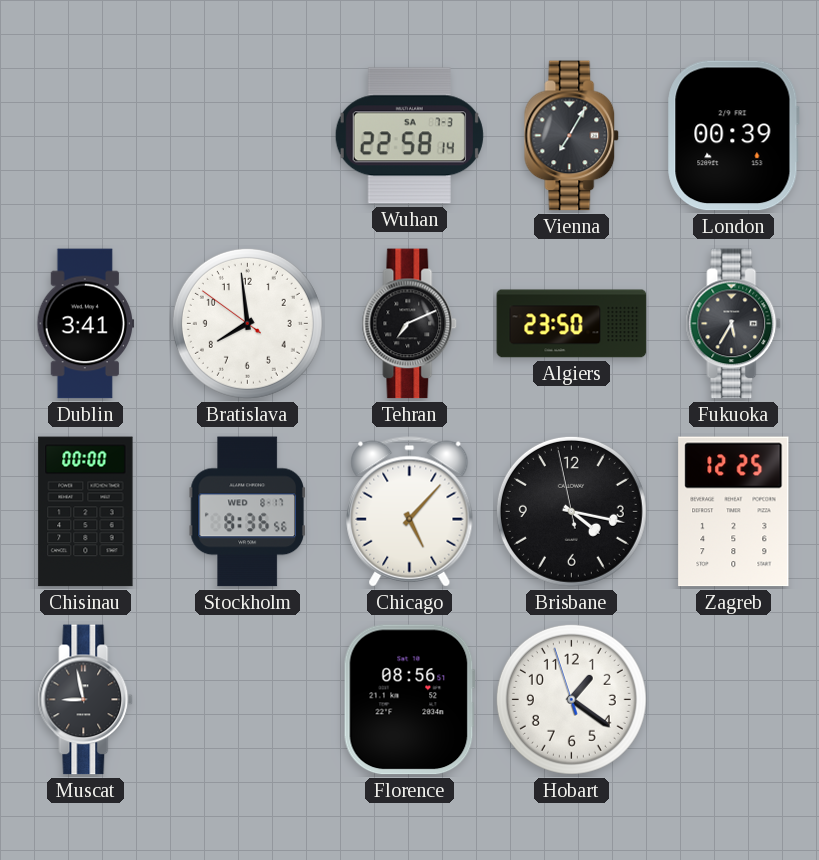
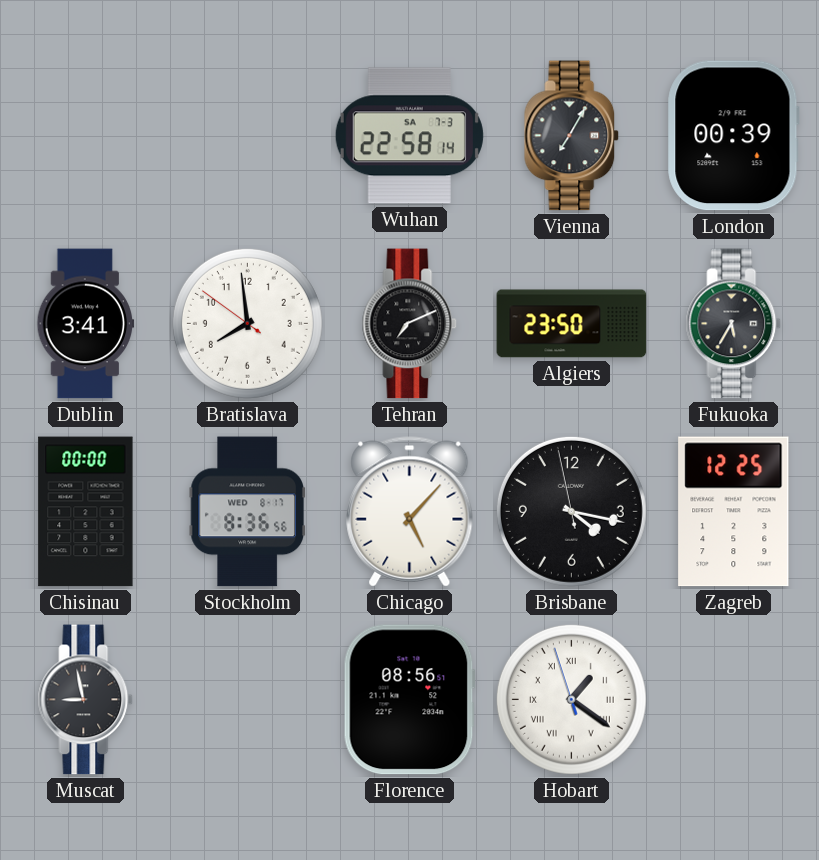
Hobart numerals: Arabic -> Roman (571, 699)
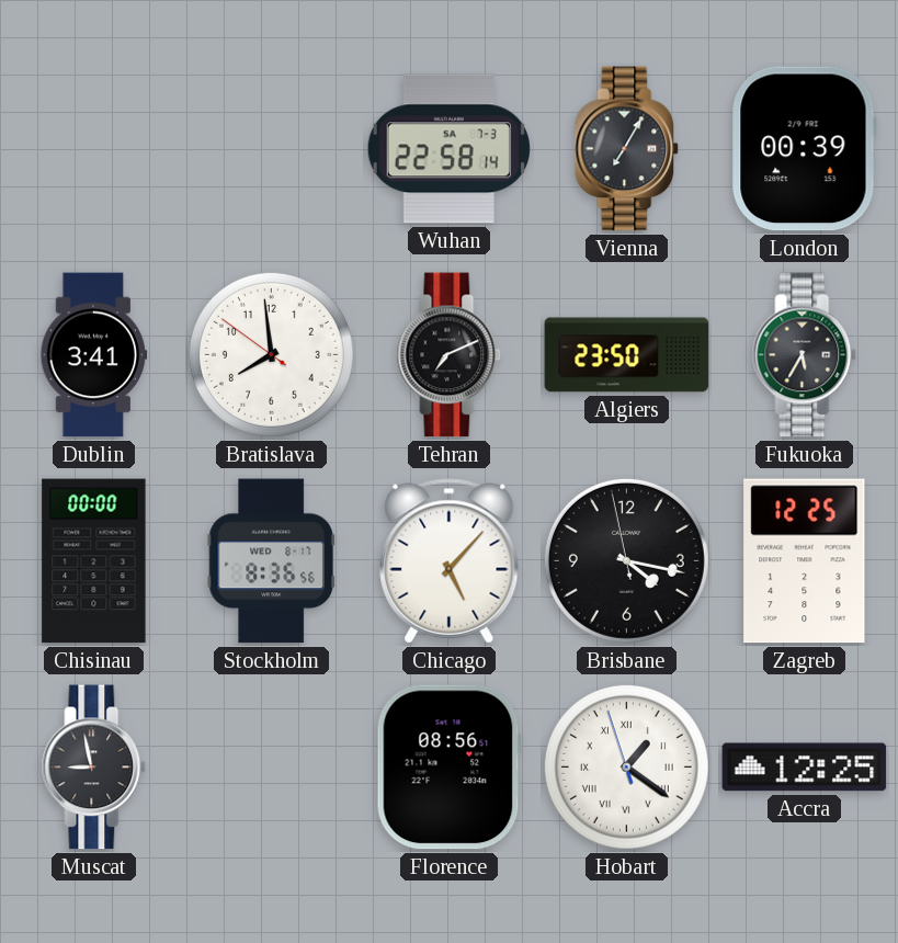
Accra: none -> 12:25 (805, 768)
